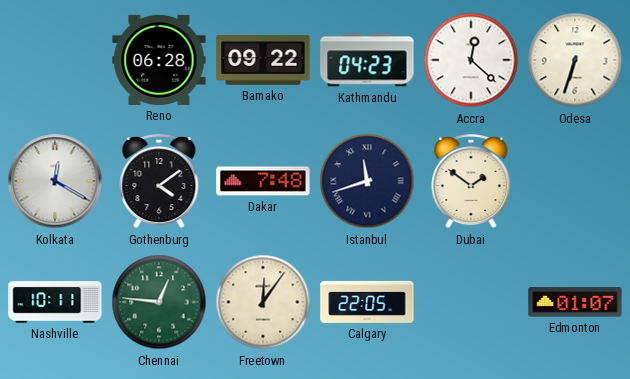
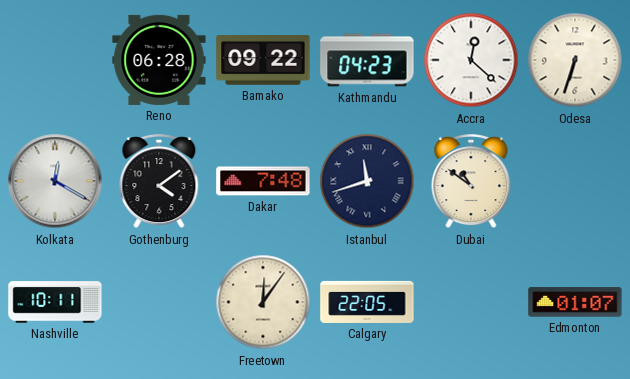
Dubai: 1:51 -> 10:51 (471, 182)
Chennai: 12:46 -> none (159, 302)
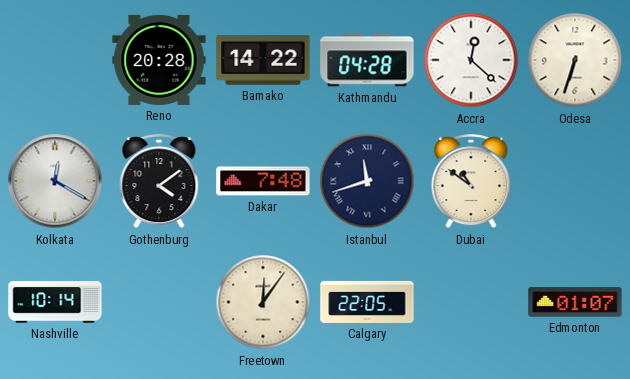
Reno: 06:28 -> 20:28 (159, 60)
Bamako: 09:22 -> 14:22 (263, 60)
Kathmandu: 04:23 -> 04:28 (367, 60)
Nashville: 10:11 -> 10:14 (55, 302)
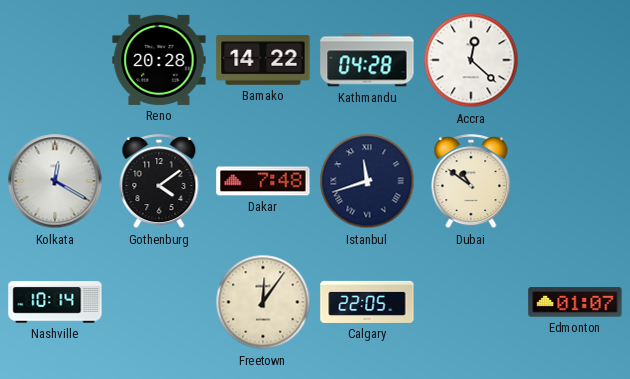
Odesa: 6:33 -> none (575, 60)
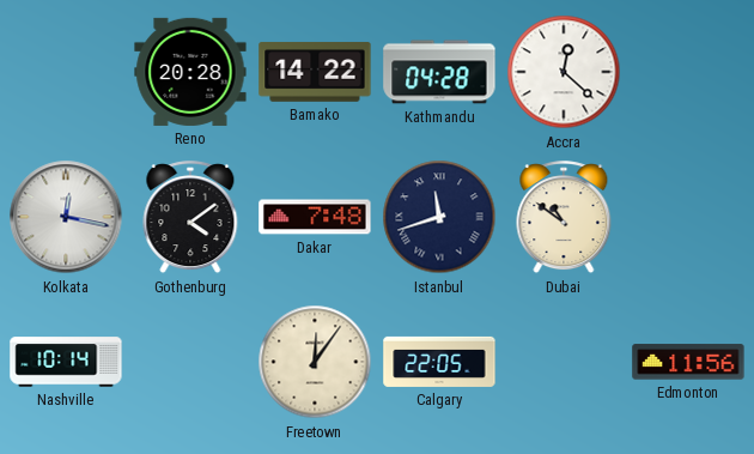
Kolkata: 12:20 -> 12:17 (66, 217)
Edmonton: 01:07 -> 11:56 (688, 362)
